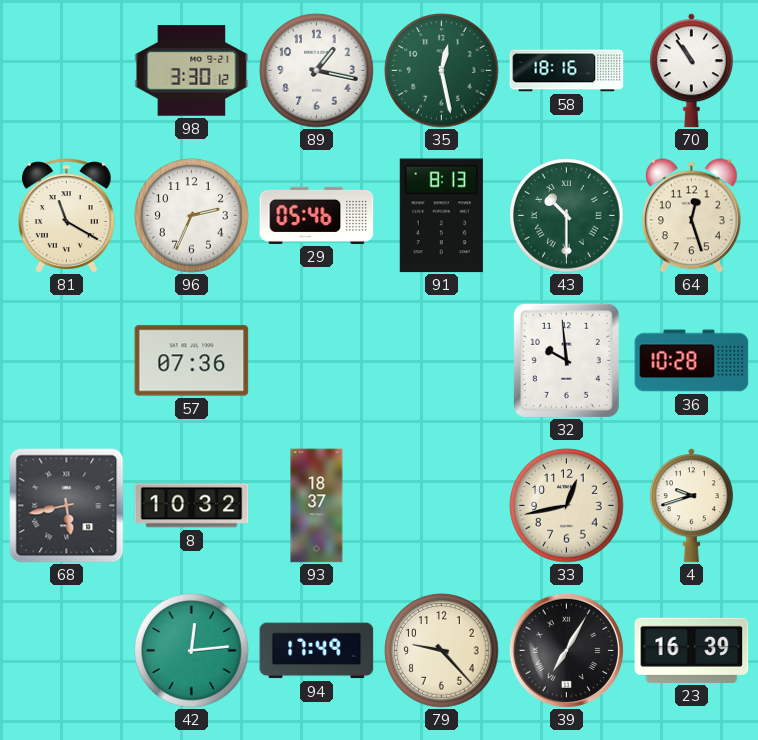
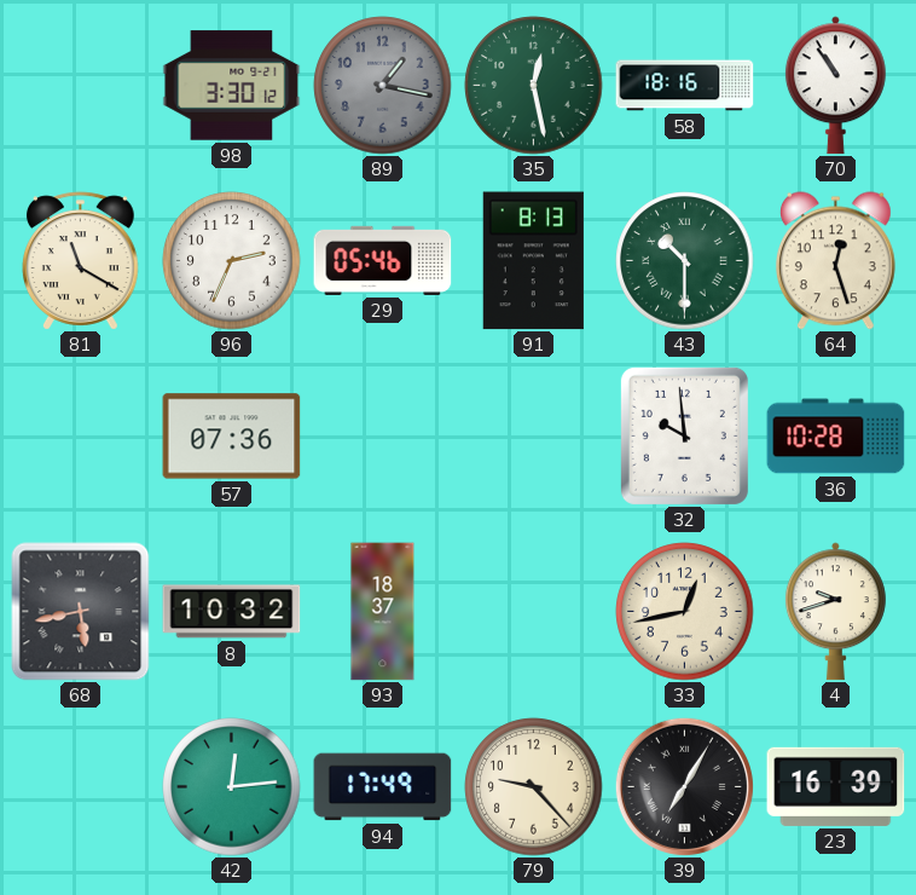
89 dial: white -> grey (383, 86)
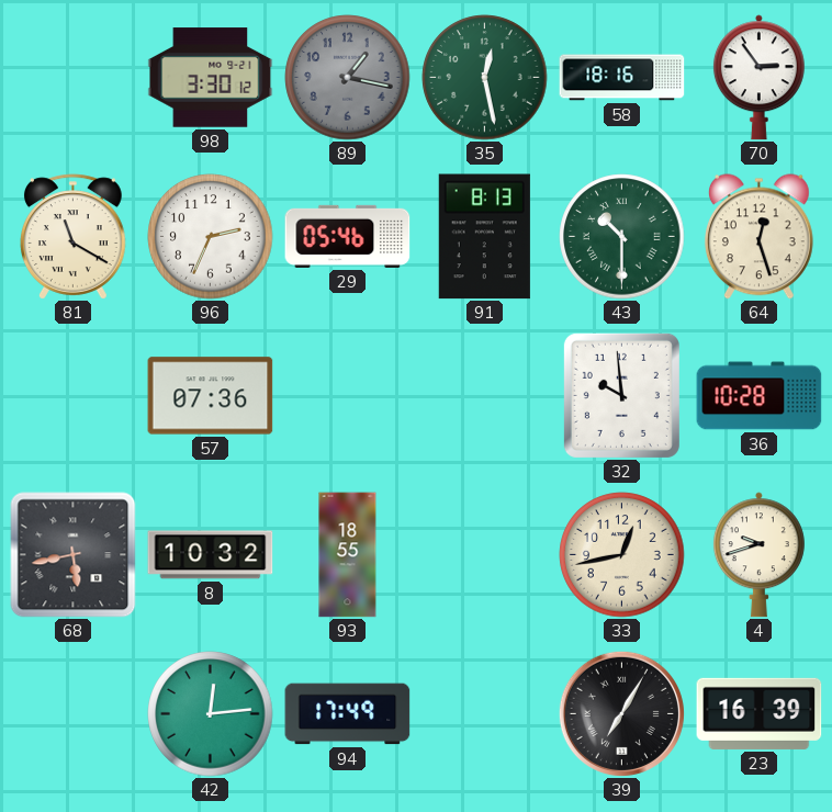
70: 10:54 -> 2:54 (758, 78)
93: 18:37 -> 18:55 (348, 555)
79: 9:23 -> none (534, 787)
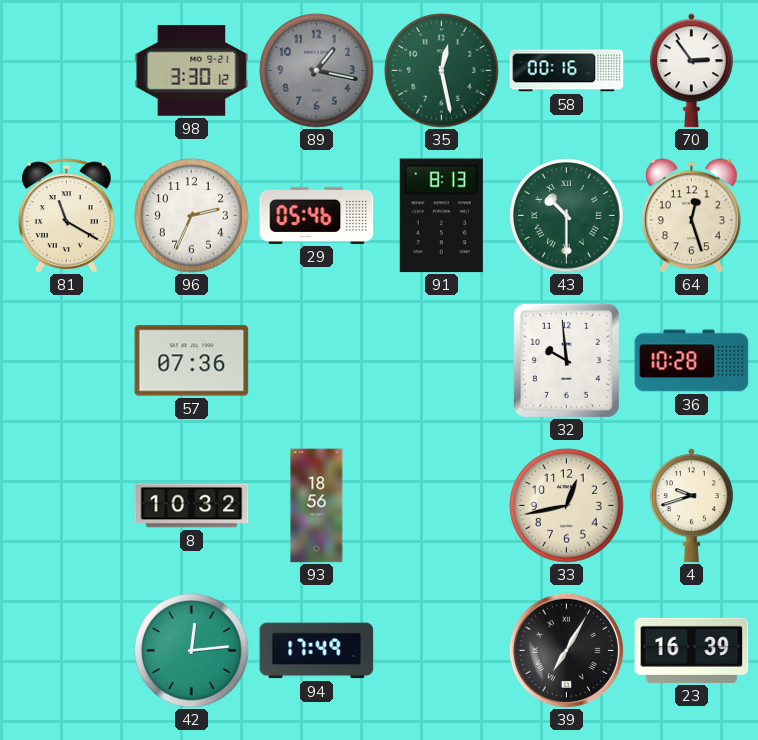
58: 18:16 -> 00:16 (567, 71)
68: 5:43 -> none (74, 555)
93: 18:55 -> 18:56 (317, 506)
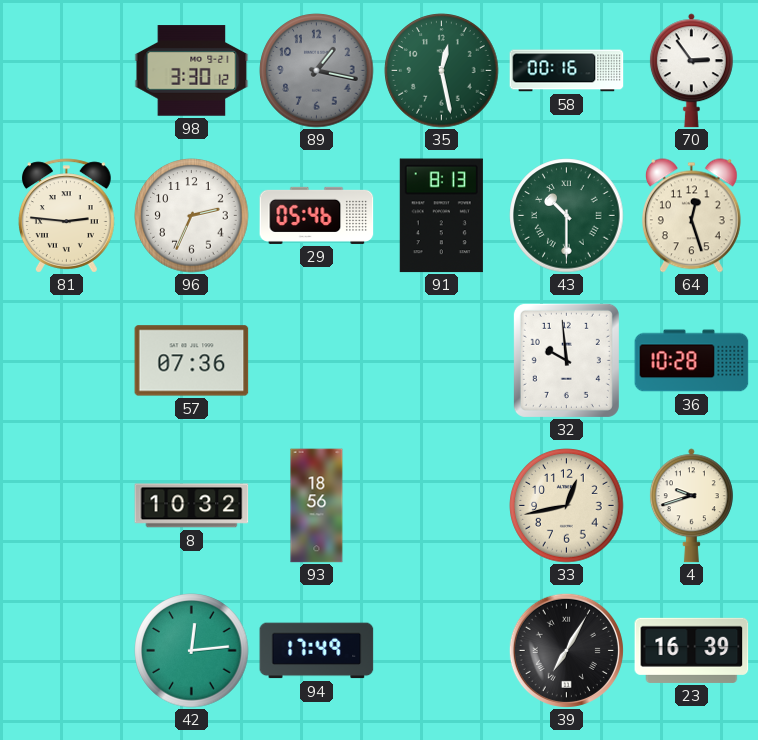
81: 11:20 -> 2:46 (67, 216)
